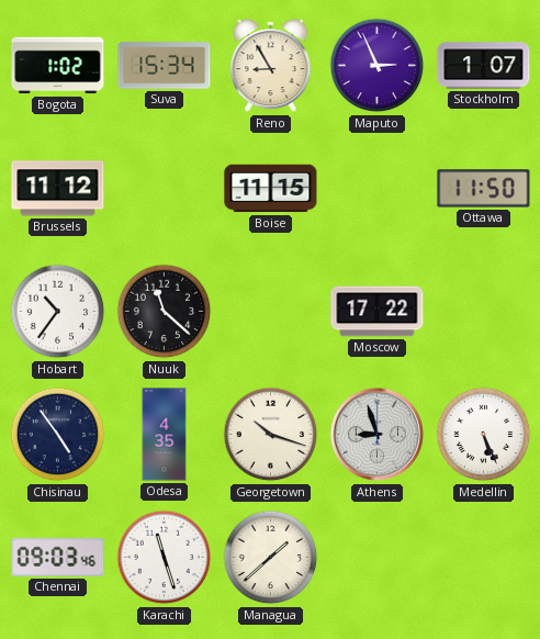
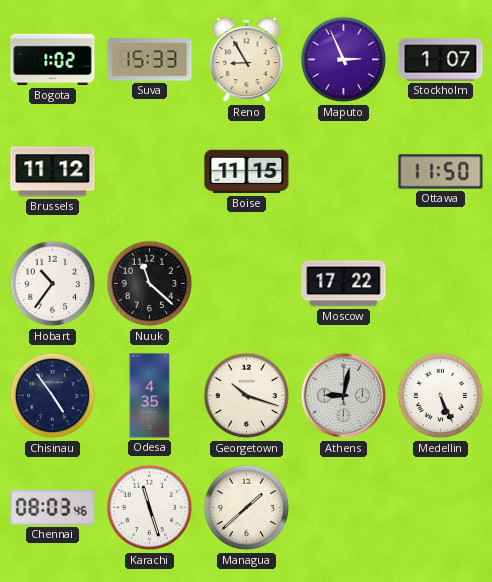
Suva: 15:34 -> 15:33 (150, 60)
Athens: 8:57 -> 9:02 (344, 396)
Chennai: 09:03 -> 08:03 (53, 507)
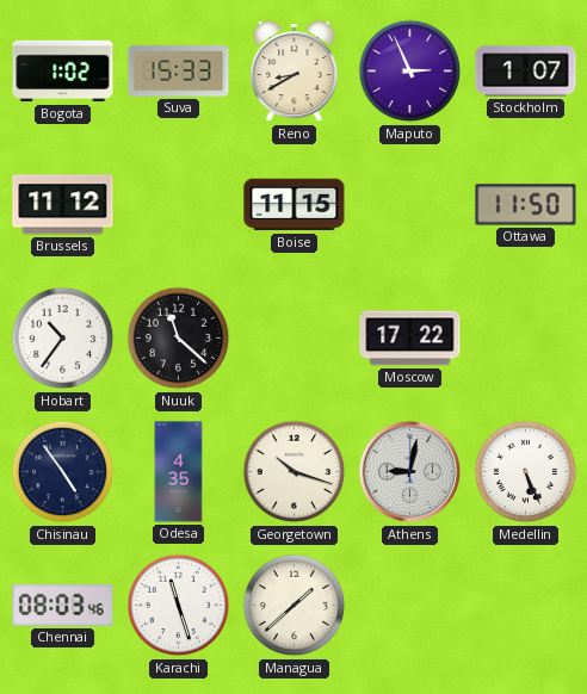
Reno: 8:55 -> 8:40 (295, 73)
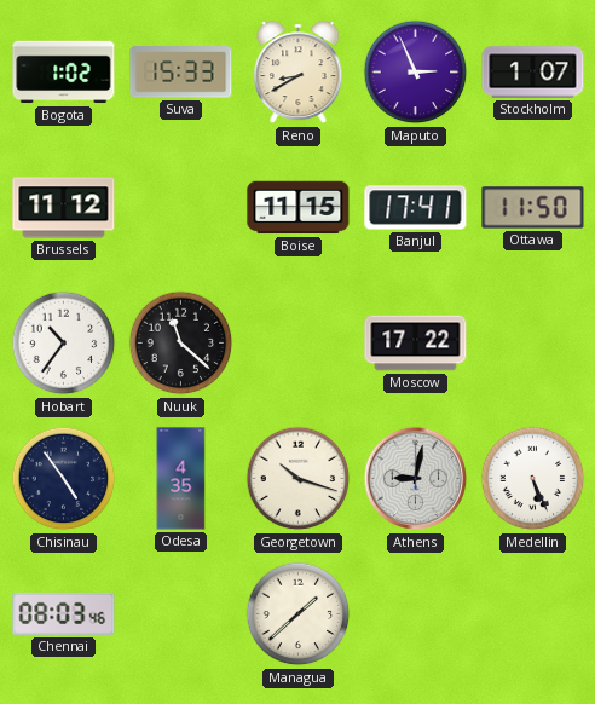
Banjul: none -> 17:41 (416, 208)
Karachi: 11:27 -> none (179, 606)
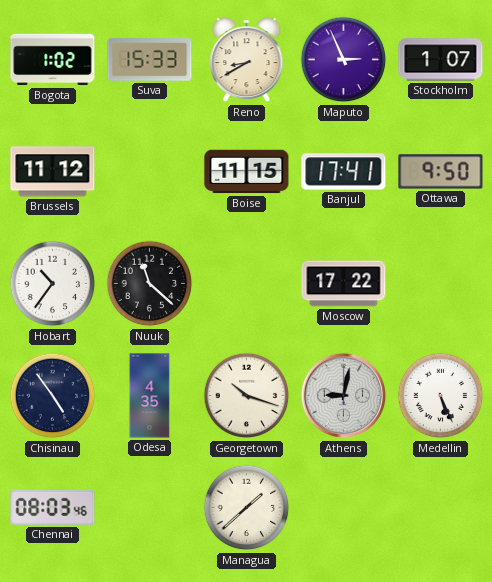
Ottawa: 11:50 -> 9:50 (441, 172)
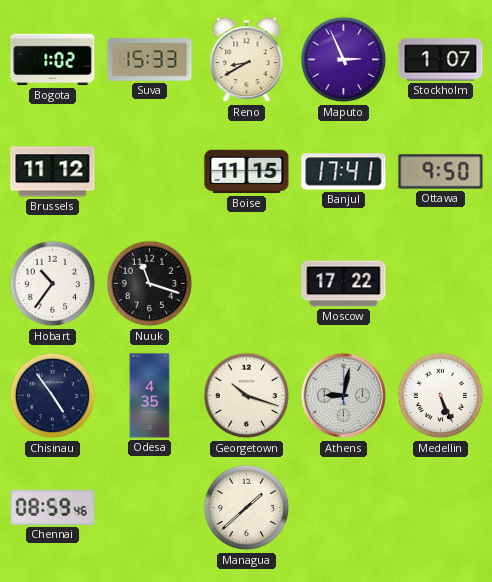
Nuuk: 11:22 -> 11:18 (150, 284)
Chennai: 08:03 -> 08:59 (53, 507)
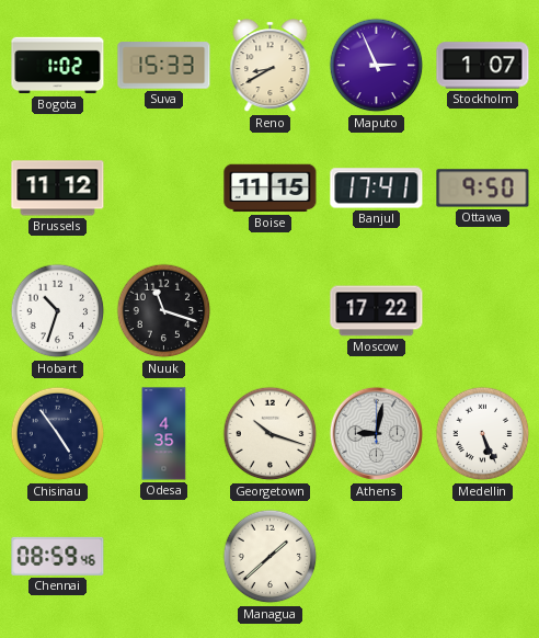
Hobart: 10:36 -> 10:33 (58, 311)
